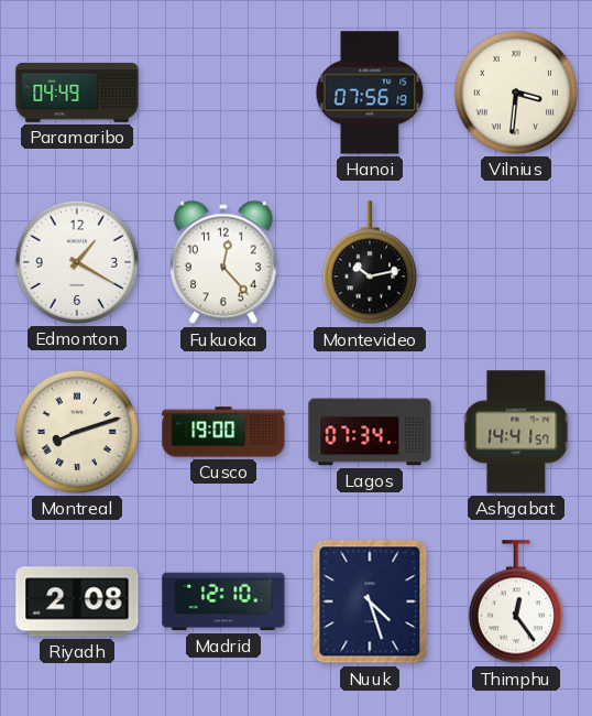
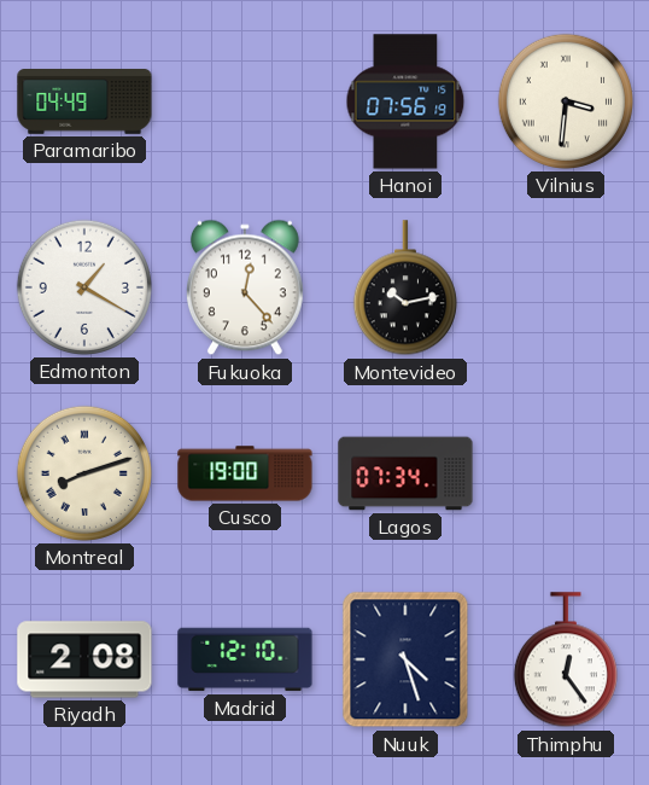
Ashgabat: 14:41 -> none (516, 432)
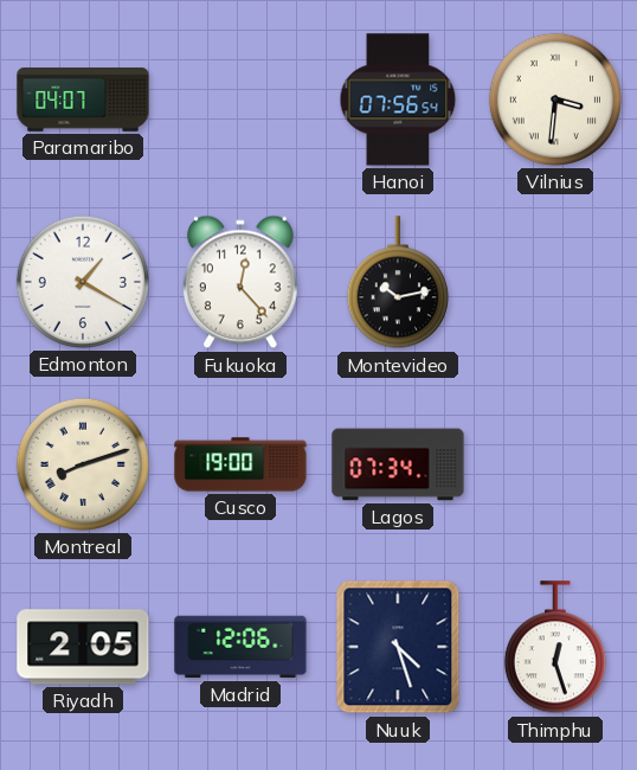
Paramaribo: 04:49 -> 04:07 (83, 101)
Hanoi: 07:56:19 -> 07:56:54 (398, 100)
Riyadh: 2:08 -> 2:05 (83, 647)
Madrid: 12:10 -> 12:06 (240, 647)
Thimphu: 12:24 -> 12:27 (555, 648)
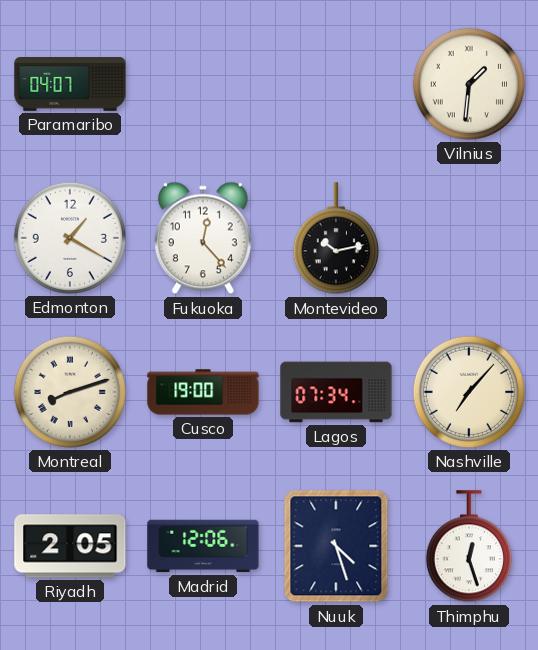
Hanoi: 07:56 -> none (398, 100)
Vilnius: 3:31 -> 1:31 (469, 84)
Nashville: none -> 7:07 (469, 392)
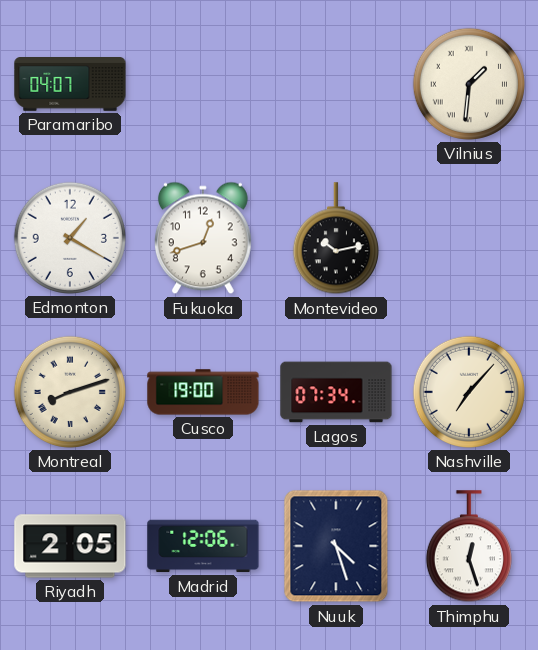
Fukuoka: 12:23 -> 12:42 (203, 238)
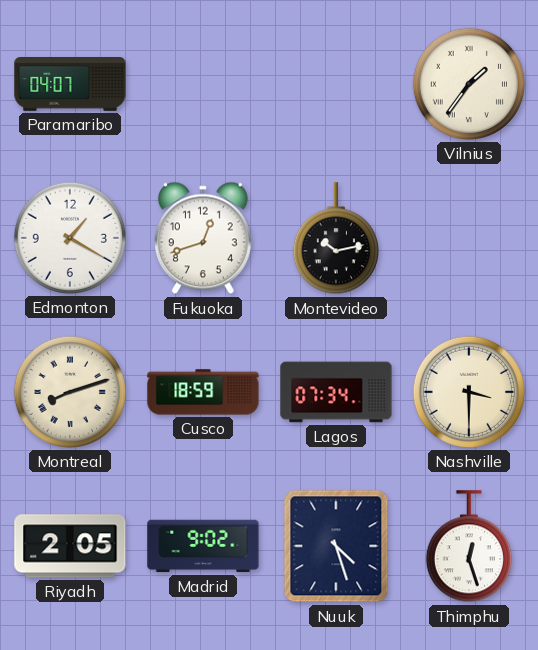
Vilnius: 1:31 -> 1:36 (469, 84)
Cusco: 19:00 -> 18:59 (203, 392)
Nashville: 7:07 -> 3:30 (469, 392)
Madrid: 12:06 -> 9:02 (203, 546)
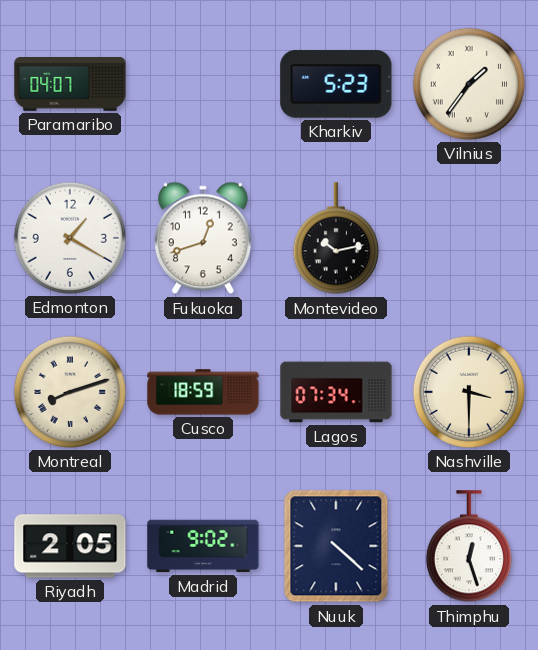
Kharkiv: none -> 5:23 (336, 85)
Nuuk: 4:27 -> 4:22 (336, 546)
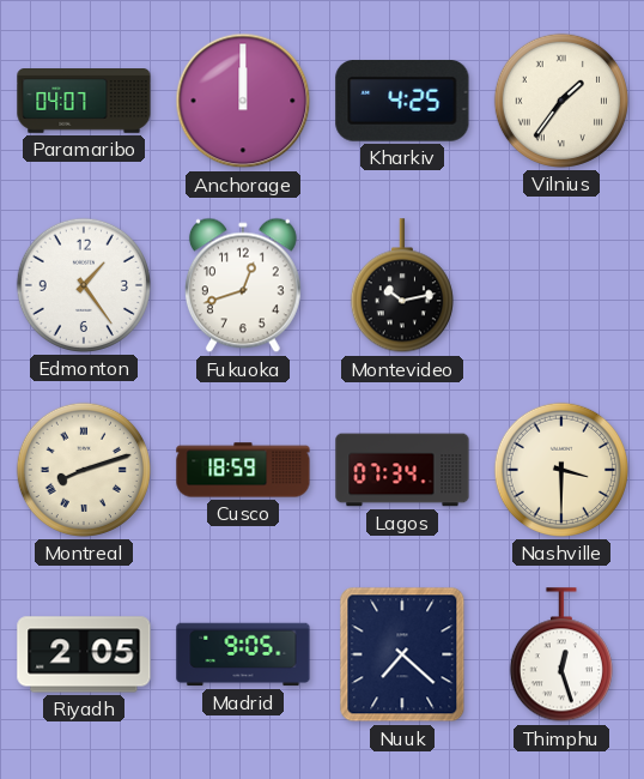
Anchorage: none -> 12:00 (243, 101)
Kharkiv: 5:23 -> 4:25 (402, 102)
Edmonton: 1:20 -> 1:24 (84, 285)
Madrid: 9:02 -> 9:05 (243, 654)
Nuuk: 4:22 -> 7:22 (402, 654)
